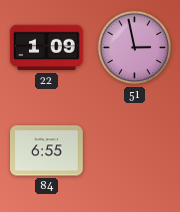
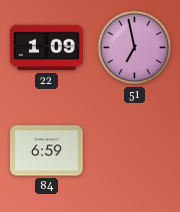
51: 2:58 -> 6:58 (135, 48)
84: 6:55 -> 6:59 (47, 151)
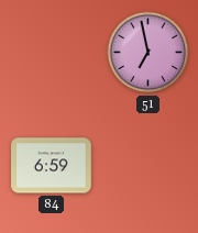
22: 1:09 -> none (47, 48)
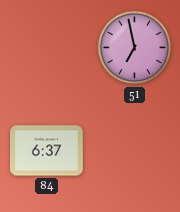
84: 6:59 -> 6:37 (47, 151)
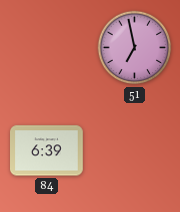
84: 6:37 -> 6:39 (47, 151)
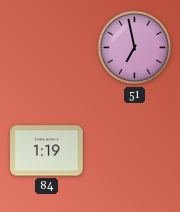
84: 6:39 -> 1:19 (47, 151)
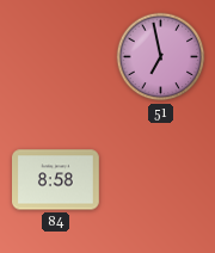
84: 1:19 -> 8:58 (56, 180)
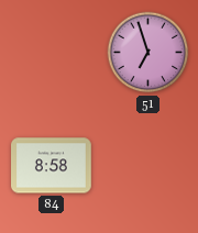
51: 6:58 -> 6:57 (148, 53)
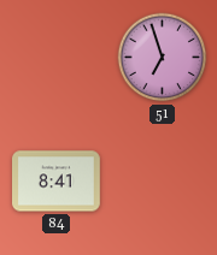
84: 8:58 -> 8:41 (57, 182)
